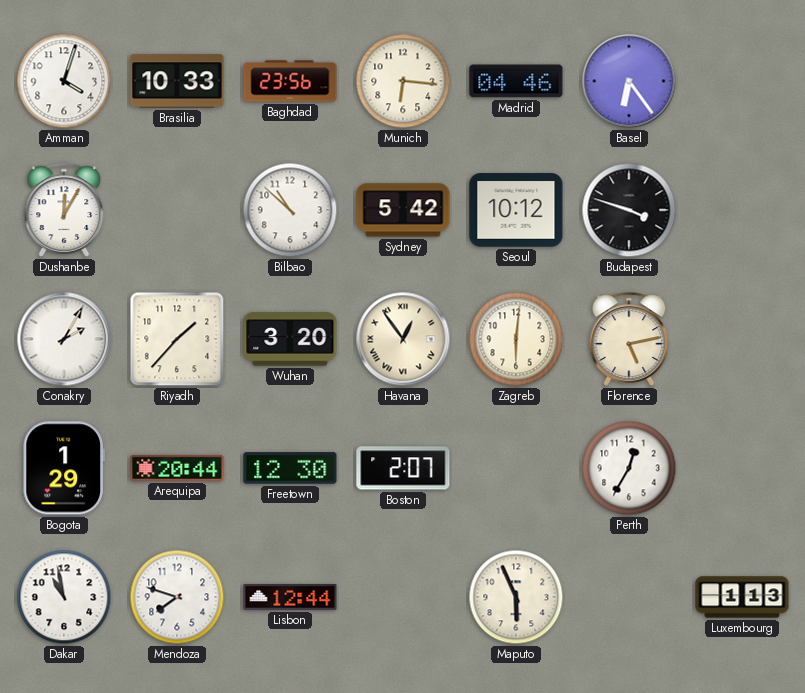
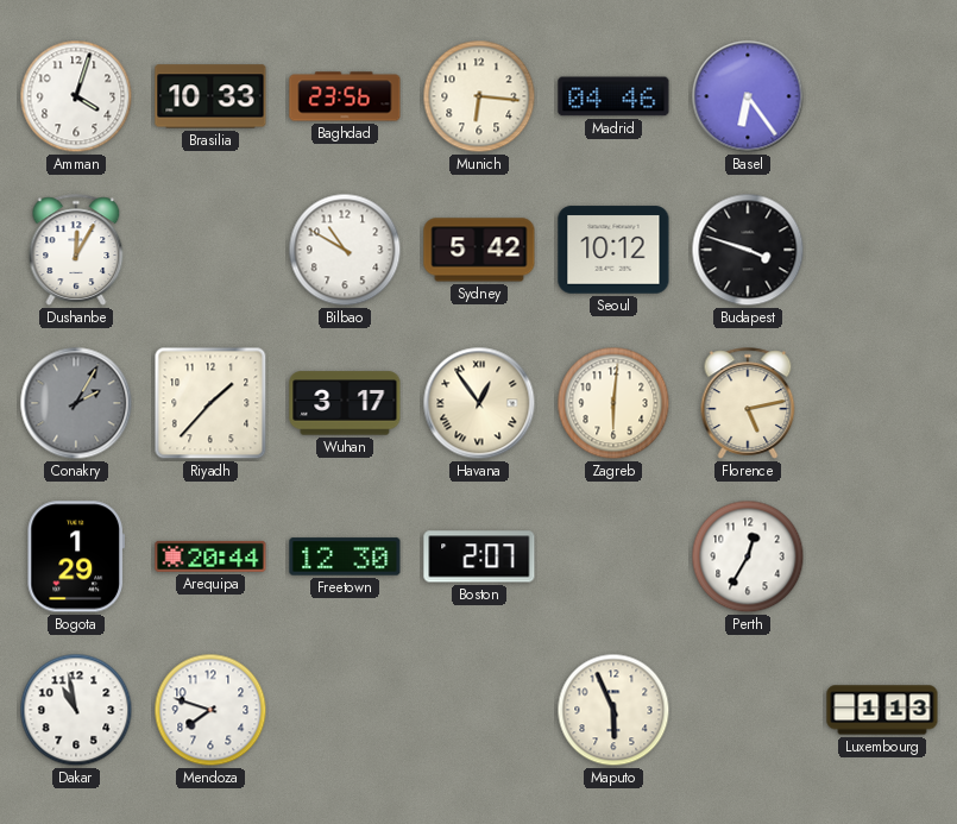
Bilbao: 10:52 -> 10:50 (345, 250)
Conakry dial: white -> grey (76, 403)
Wuhan: 3:20 -> 3:17 (345, 403)
Lisbon: 12:44 -> none (290, 597)
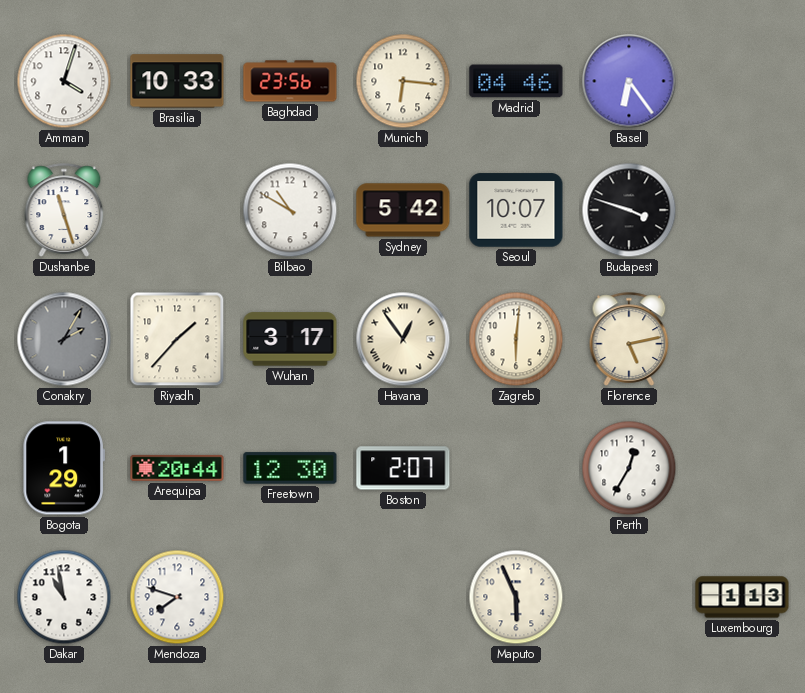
Dushanbe: 12:05 -> 11:27 (64, 210)
Seoul: 10:12 -> 10:07 (516, 210)
